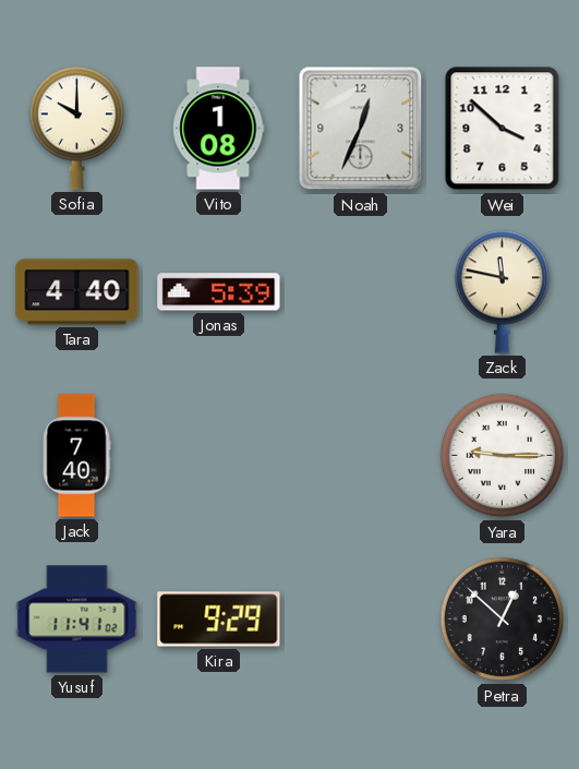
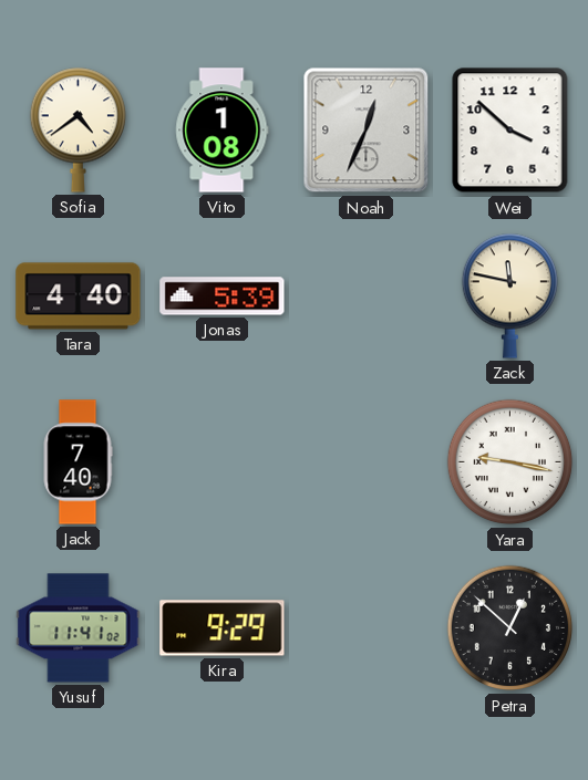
Sofia: 10:00 -> 4:39 (78, 129)
Yara: 9:15 -> 9:17 (510, 462)
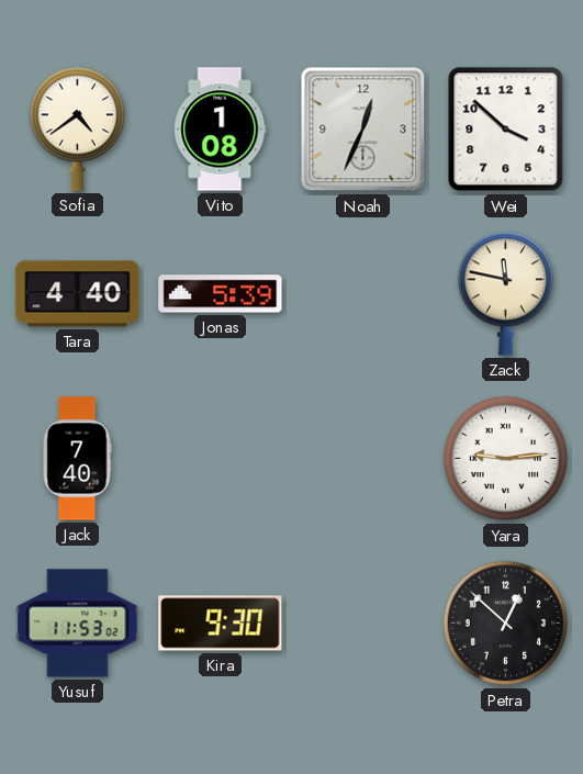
Yara: 9:17 -> 9:14 (506, 459)
Yusuf: 11:41 -> 11:53 (78, 624)
Kira: 9:29 -> 9:30 (221, 624)
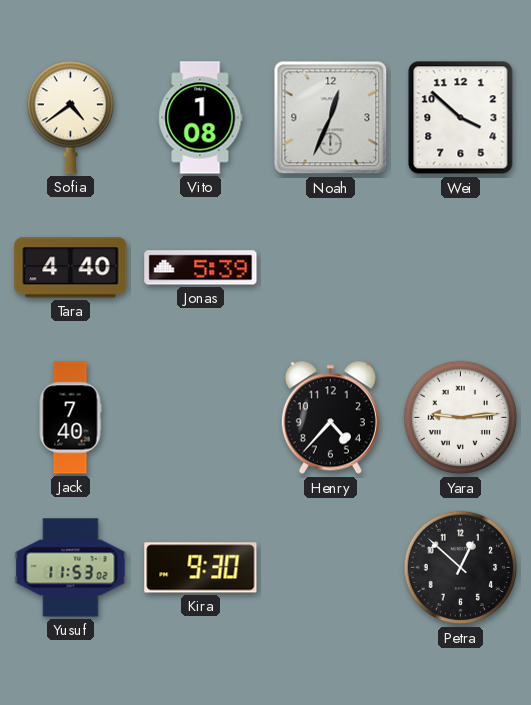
Zack: 11:47 -> none (505, 293)
Henry: none -> 4:37 (330, 418)
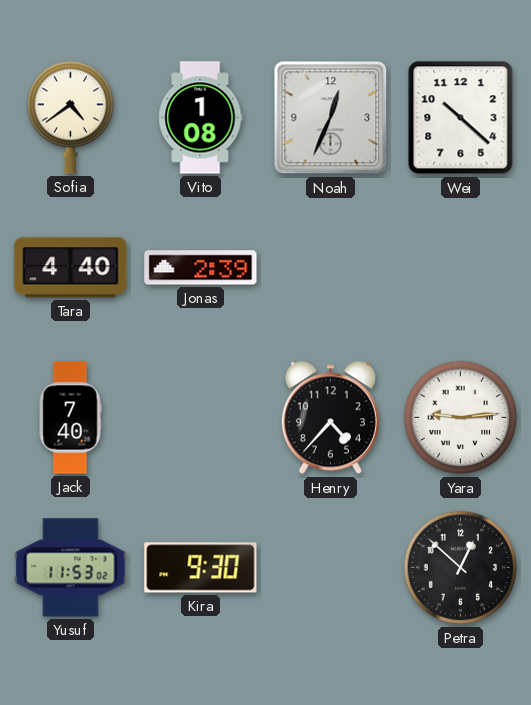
Wei: 3:52 -> 10:22 (461, 118)
Jonas: 5:39 -> 2:39 (201, 268)
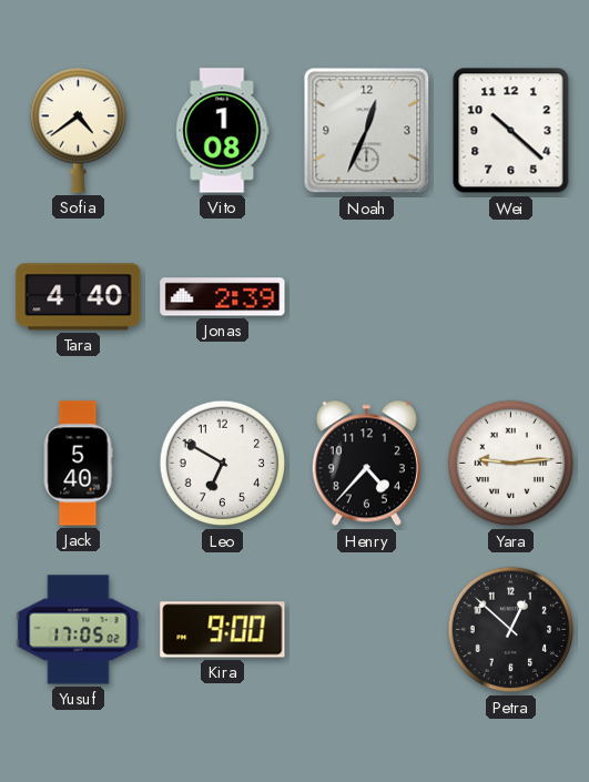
Jack: 7:40 -> 5:40 (78, 464)
Leo: none -> 6:50 (223, 464)
Yusuf: 11:53 -> 17:05 (79, 630)
Kira: 9:30 -> 9:00 (223, 630)
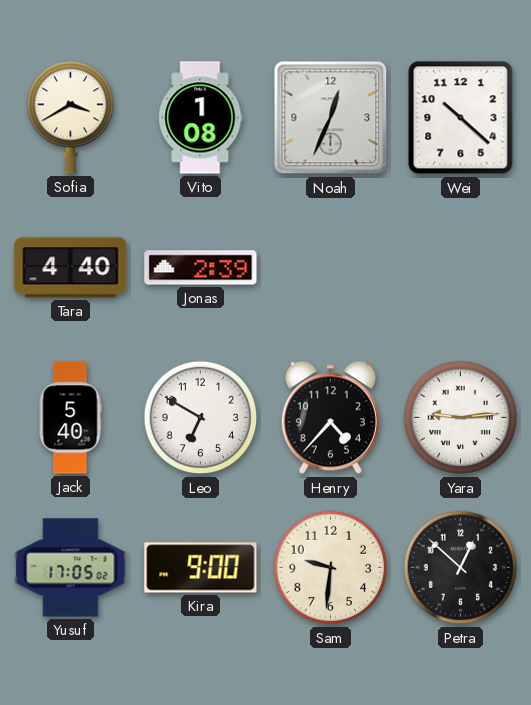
Sofia: 4:39 -> 3:40 (70, 117)
Sam: none -> 9:31 (331, 568)
